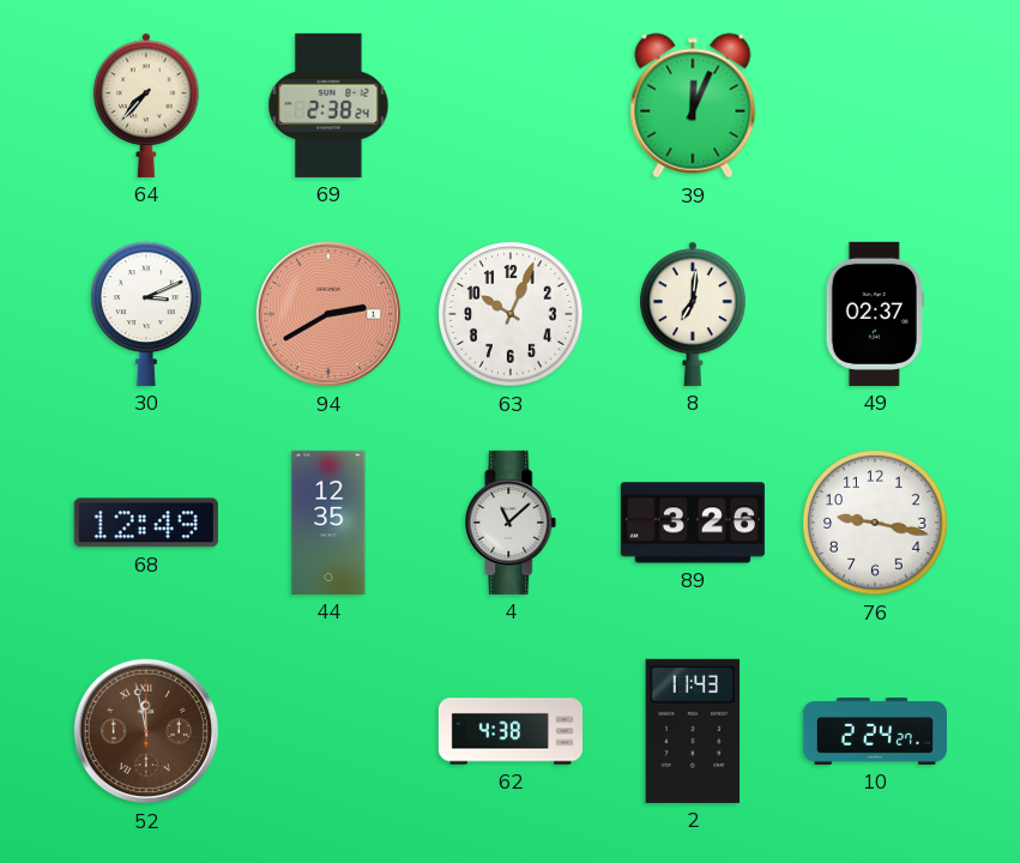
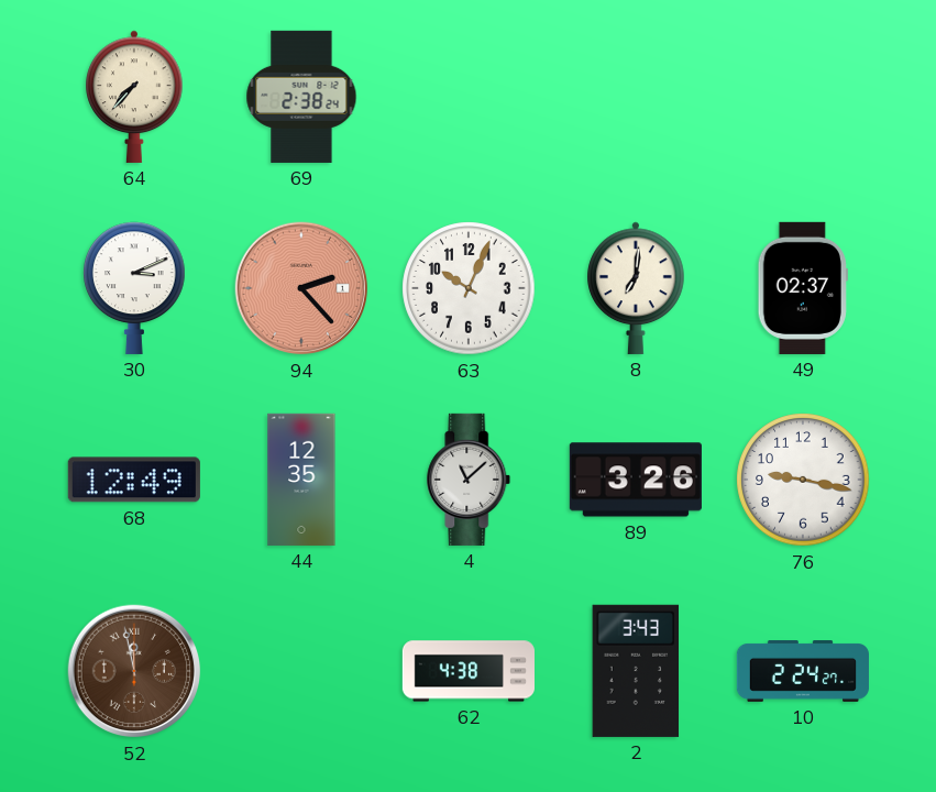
39: 12:04 -> none (693, 105)
94: 2:40 -> 2:23 (301, 288)
2: 11:43 -> 3:43 (636, 671)
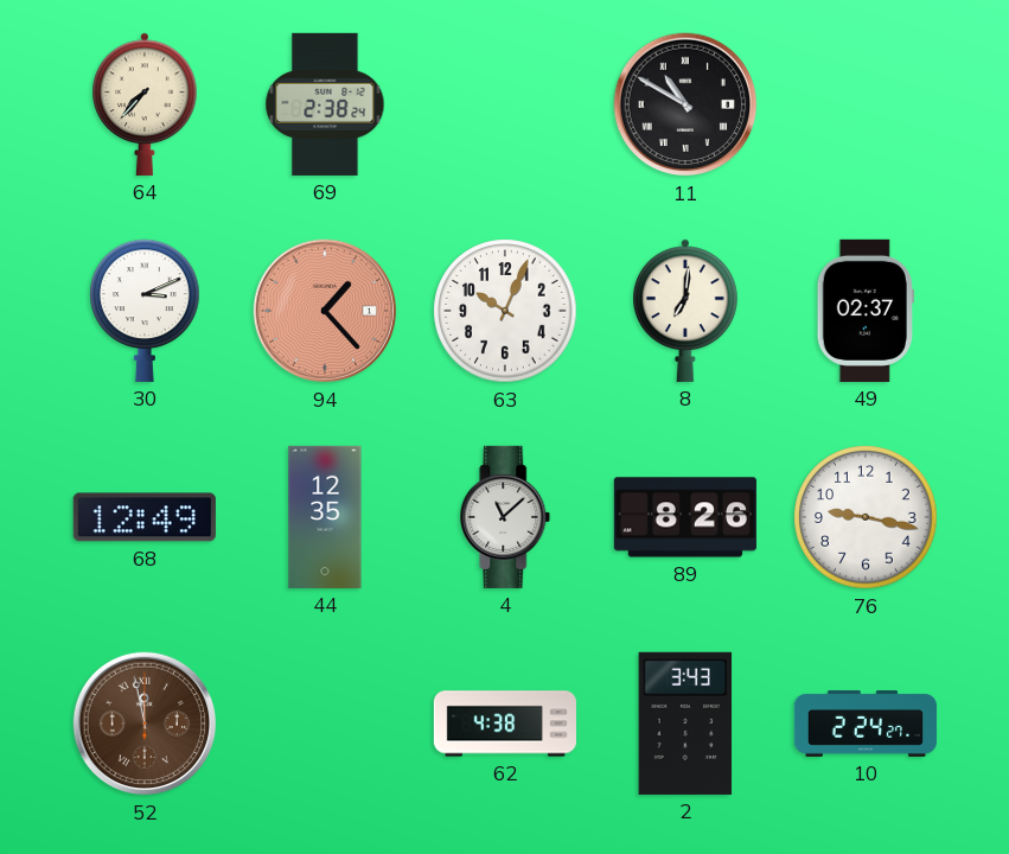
11: none -> 10:50 (685, 104)
94: 2:23 -> 1:23 (325, 311)
89: 3:26 -> 8:26 (685, 517)
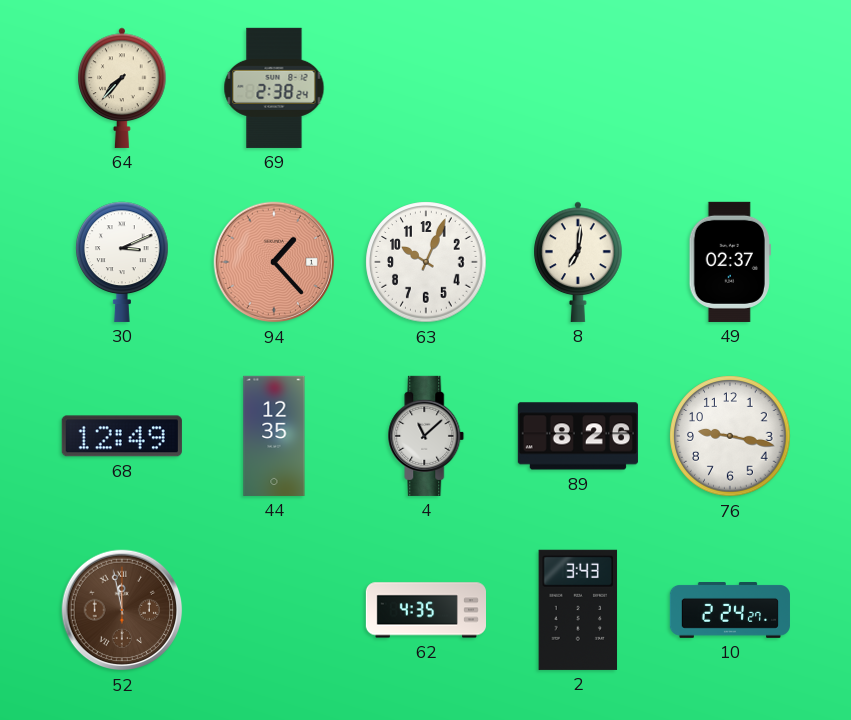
11: 10:50 -> none (685, 104)
62: 4:38 -> 4:35 (425, 610)
